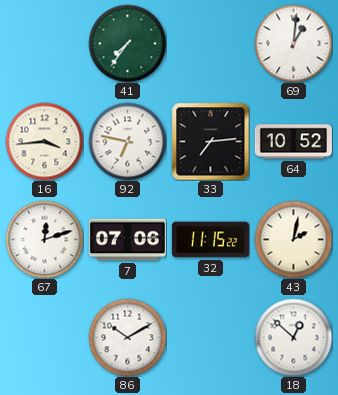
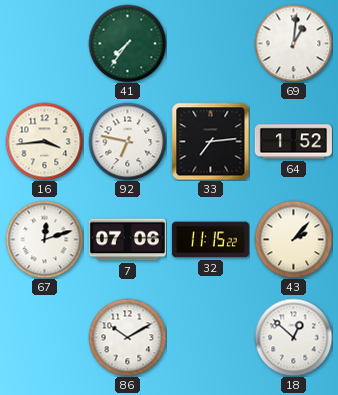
64: 10:52 -> 1:52 (293, 142)
43: 2:02 -> 2:07 (293, 239)
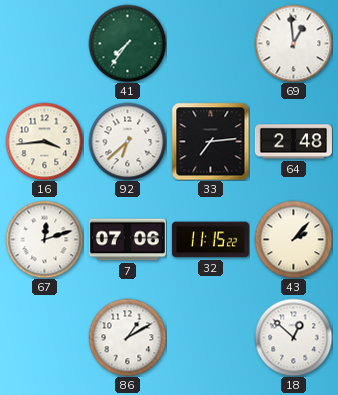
69: 1:01 -> 12:59 (293, 43)
92: 6:47 -> 6:38 (127, 141)
64: 1:52 -> 2:48 (293, 142)
86: 10:10 -> 1:10 (127, 337)
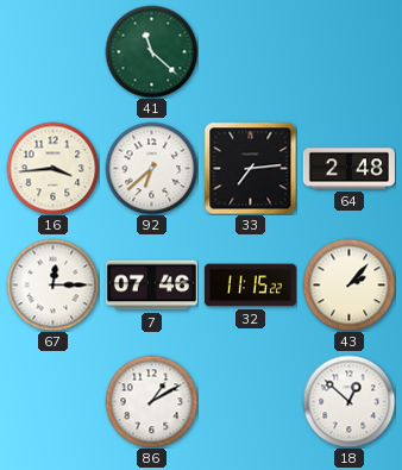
41: 7:36 -> 11:22 (151, 51)
69: 12:59 -> none (293, 43)
67: 12:12 -> 12:15 (52, 284)
7: 07:06 -> 07:46 (151, 286)
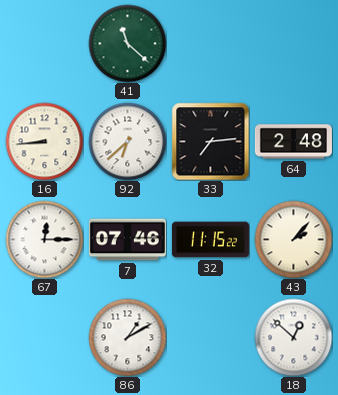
16: 3:44 -> 8:44 (44, 141)
